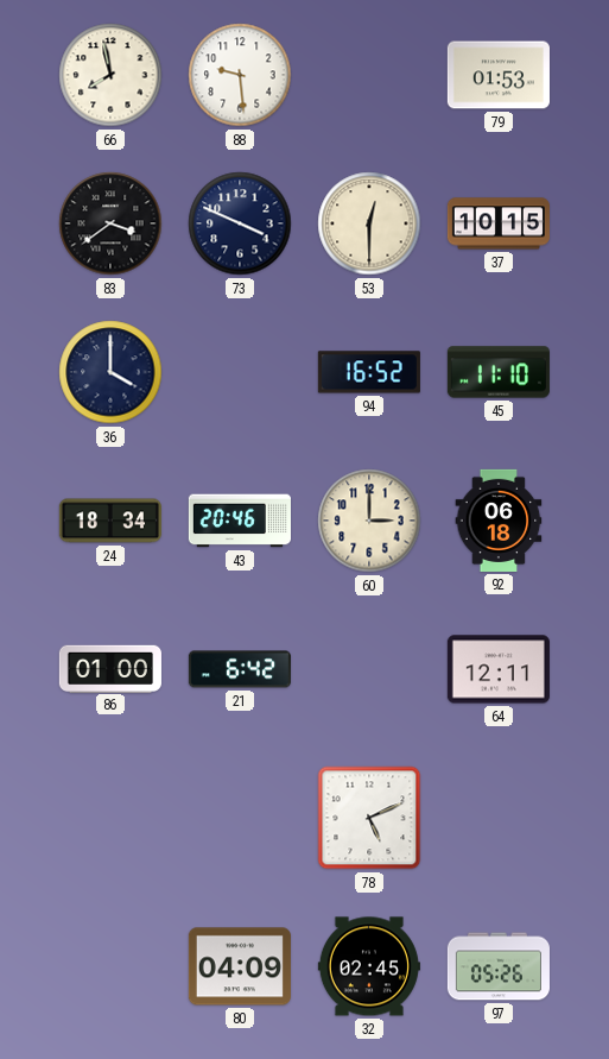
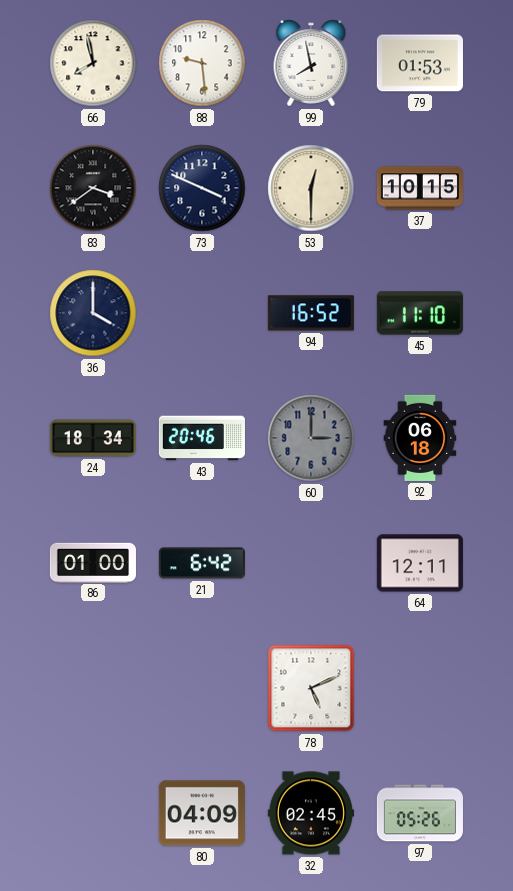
99: none -> 7:58 (311, 63)
60 dial: cream -> grey (311, 438)
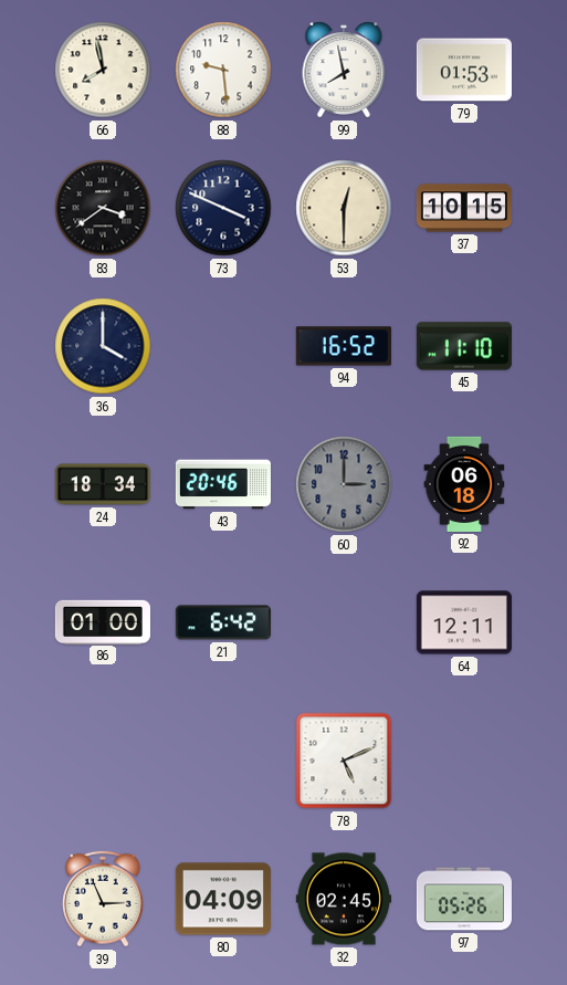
39: none -> 2:56 (104, 899)
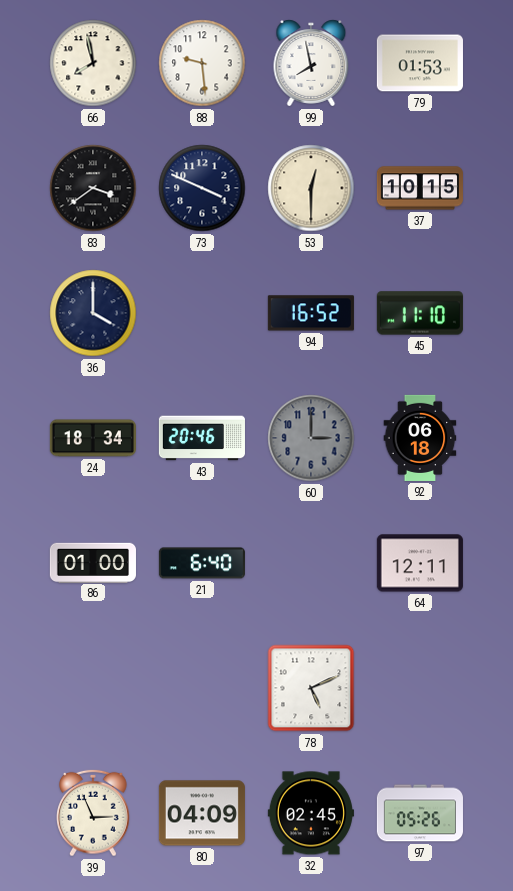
21: 6:42 -> 6:40 (202, 563)
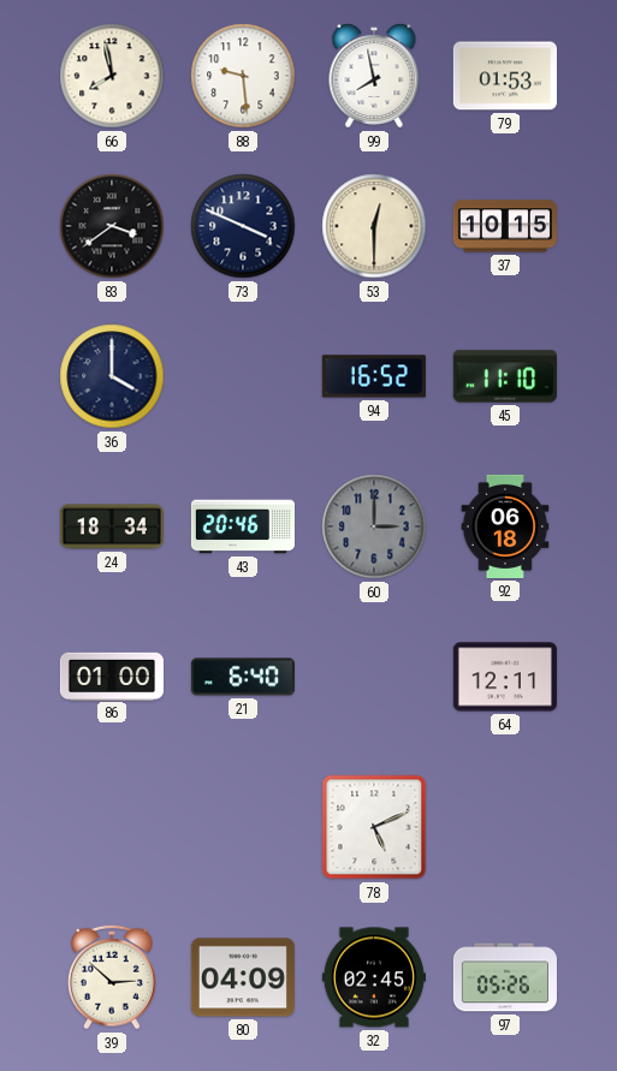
39: 2:56 -> 2:52 (113, 977)
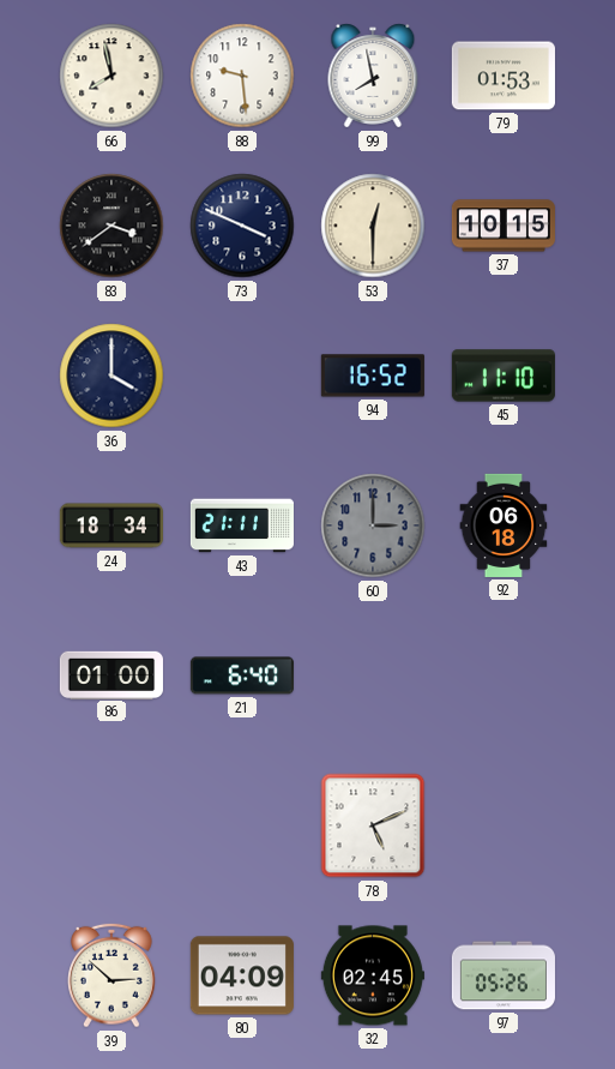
43: 20:46 -> 21:11 (242, 526)
64: 12:11 -> none (505, 677)
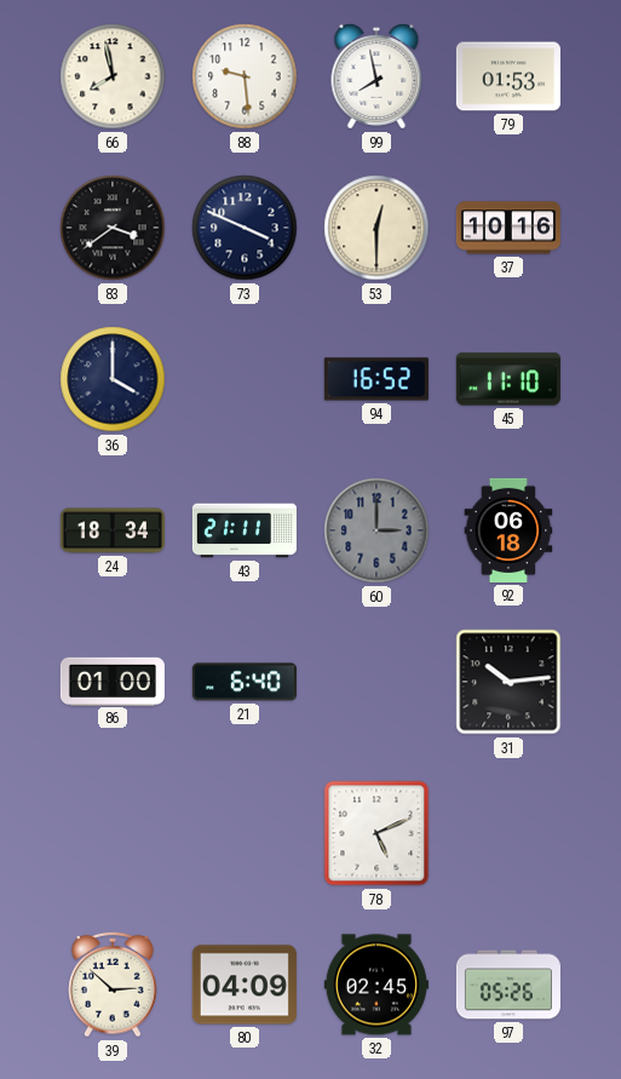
37: 10:15 -> 10:16 (508, 228)
31: none -> 10:14 (508, 682)
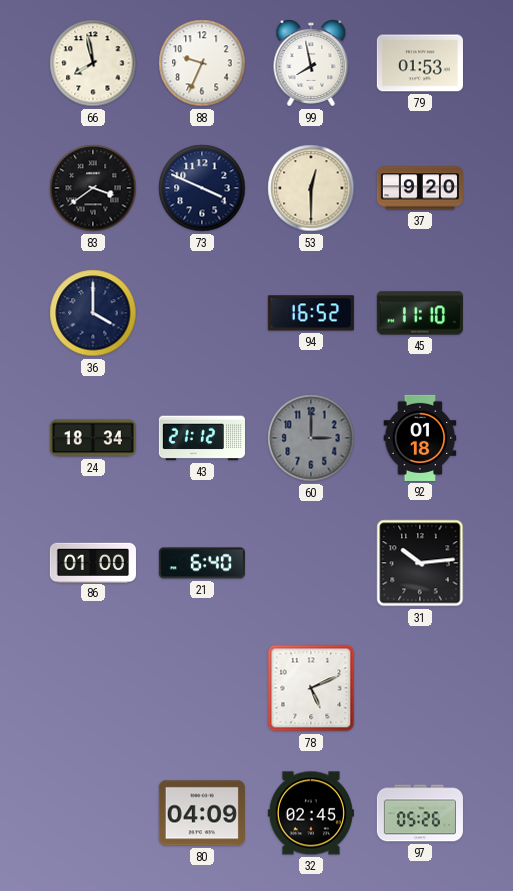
88: 9:29 -> 9:34 (202, 63)
37: 10:16 -> 9:20 (420, 188)
43: 21:11 -> 21:12 (202, 438)
92: 06:18 -> 01:18 (420, 438)
39: 2:52 -> none (114, 985)
